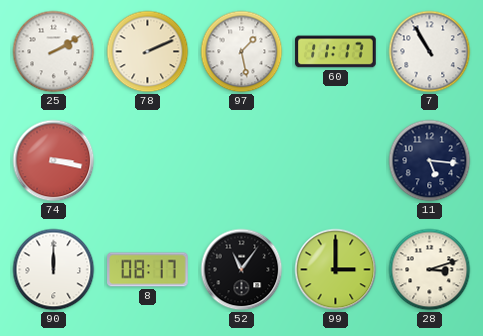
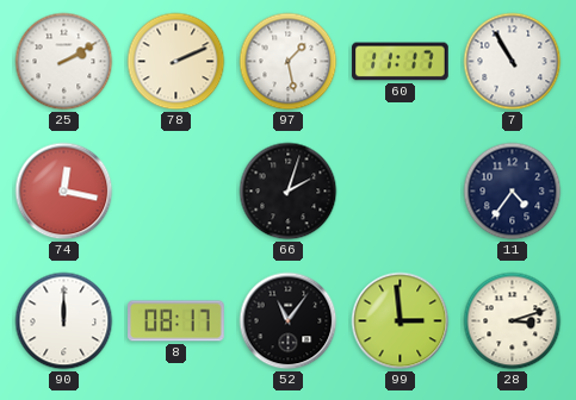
74: 3:17 -> 12:17 (64, 192)
66: none -> 2:03 (289, 192)
11: 5:16 -> 4:36 (513, 192)
99: 3:00 -> 2:59 (401, 321)
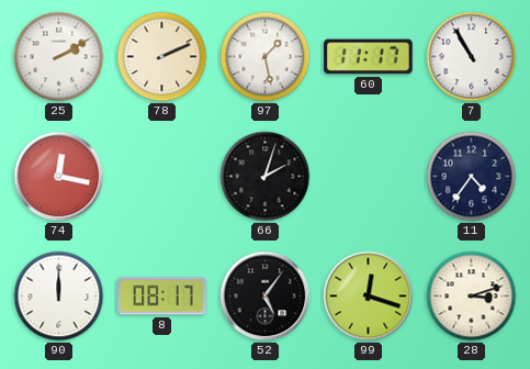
52: 11:06 -> 5:06 (266, 297)
99: 2:59 -> 12:18 (369, 297)
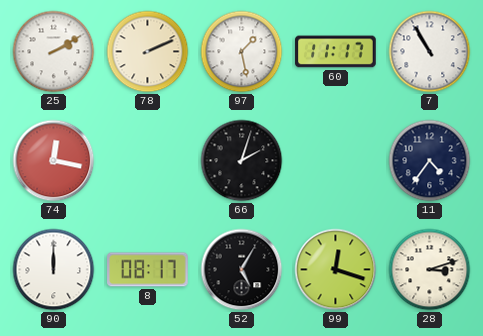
52: 5:06 -> 5:05 (242, 270)
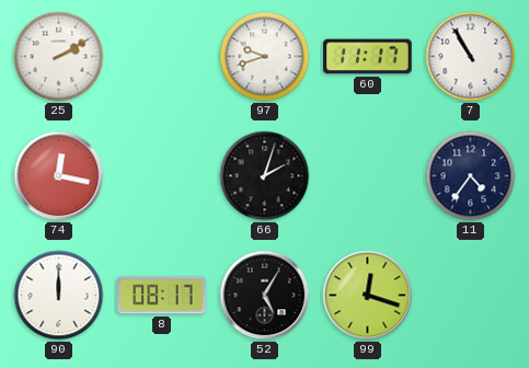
78: 2:11 -> none (148, 52)
97: 1:28 -> 9:42 (265, 57)
28: 3:12 -> none (430, 270)
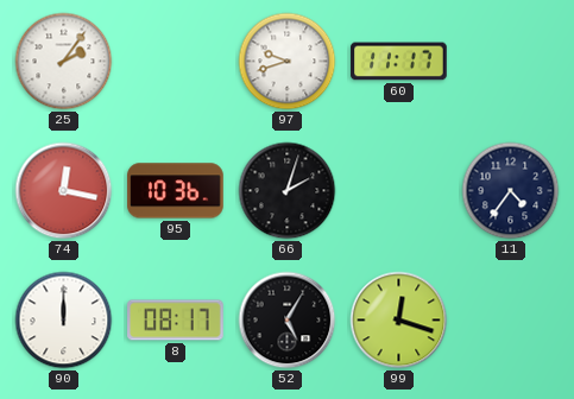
25: 2:10 -> 2:06 (64, 62)
7: 10:55 -> none (471, 57)
95: none -> 10:36 (176, 191)
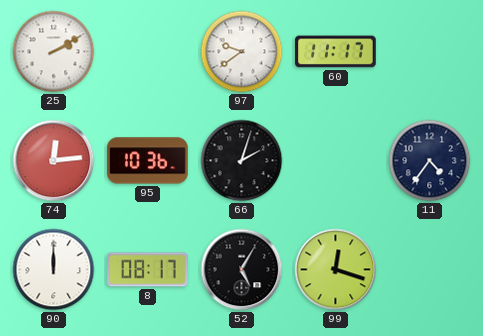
25: 2:06 -> 2:10 (54, 52)
97: 9:42 -> 9:39 (242, 52)
74: 12:17 -> 12:14 (54, 161)
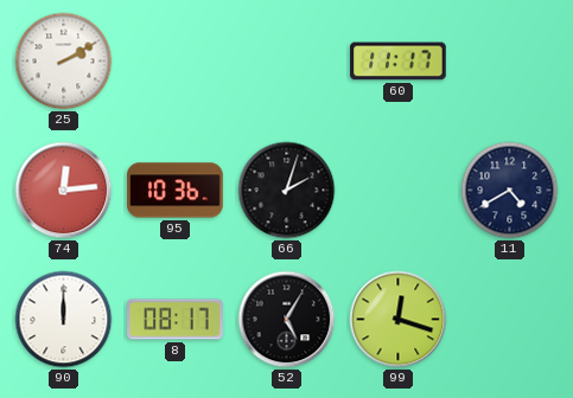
97: 9:39 -> none (242, 52)
11: 4:36 -> 4:40 (510, 191)
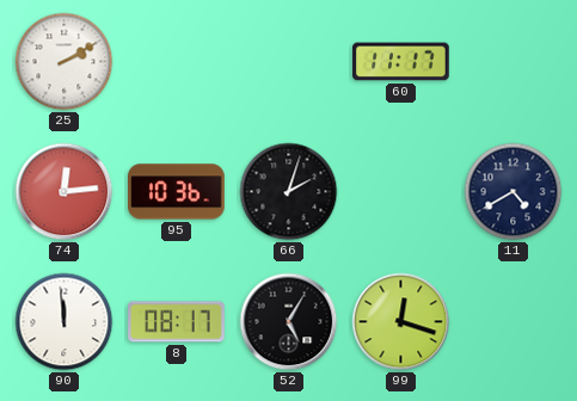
90: 12:00 -> 11:59 (65, 322)
